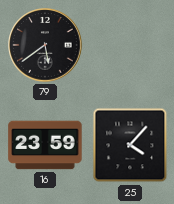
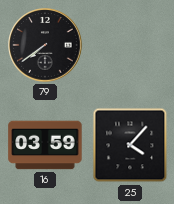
79: 5:39 -> 7:39 (45, 45)
16: 23:59 -> 03:59 (45, 145)
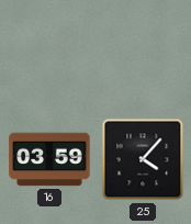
79: 7:39 -> none (45, 45)
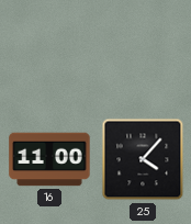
16: 03:59 -> 11:00 (49, 159)
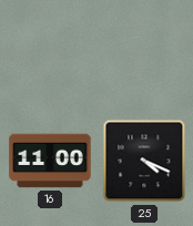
25: 4:07 -> 4:19 (144, 161)
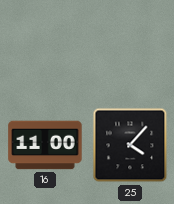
25: 4:19 -> 4:07 (130, 145)
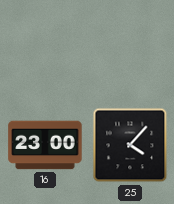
16: 11:00 -> 23:00 (45, 145)
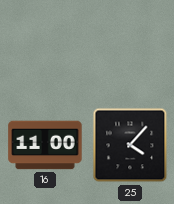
16: 23:00 -> 11:00 (45, 145)
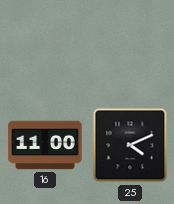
25: 4:07 -> 4:11 (130, 145)
